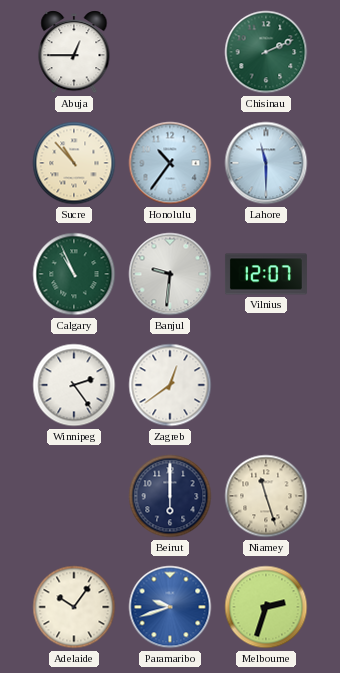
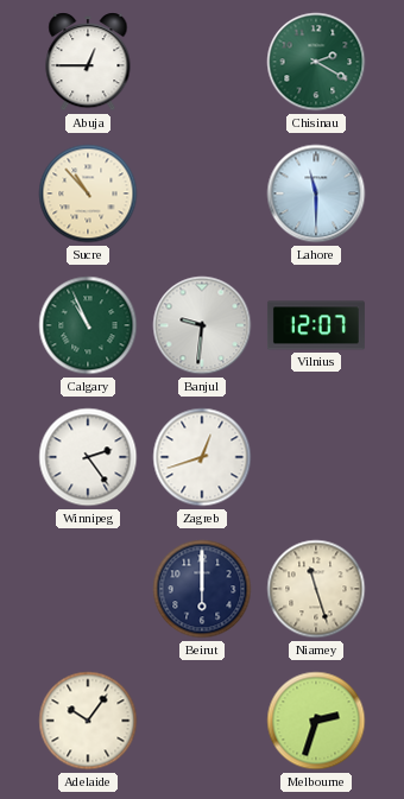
Chisinau: 2:11 -> 2:20 (316, 62)
Honolulu: 10:36 -> none (170, 163)
Zagreb: 12:39 -> 12:42 (202, 457)
Paramaribo: 9:42 -> none (170, 607)
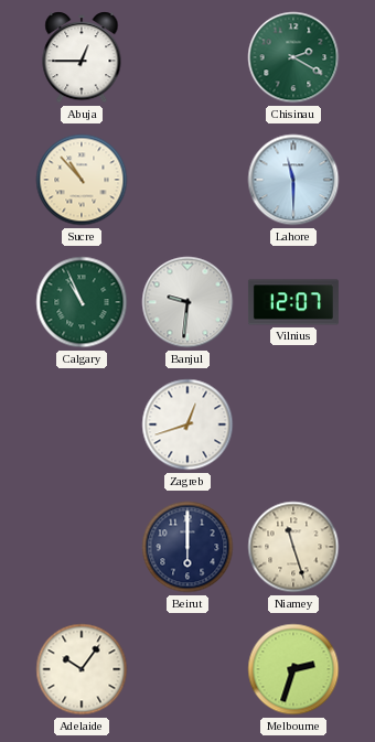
Winnipeg: 2:24 -> none (88, 457)
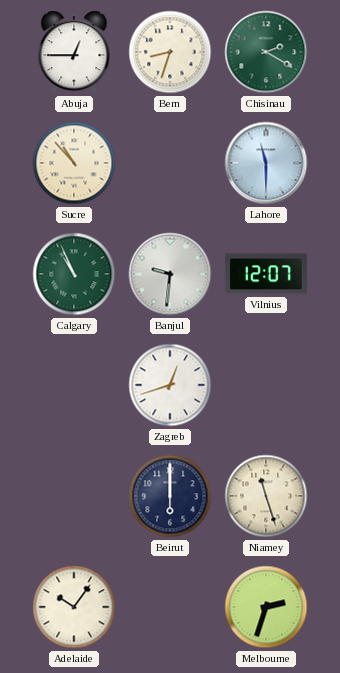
Bern: none -> 8:33 (170, 52)
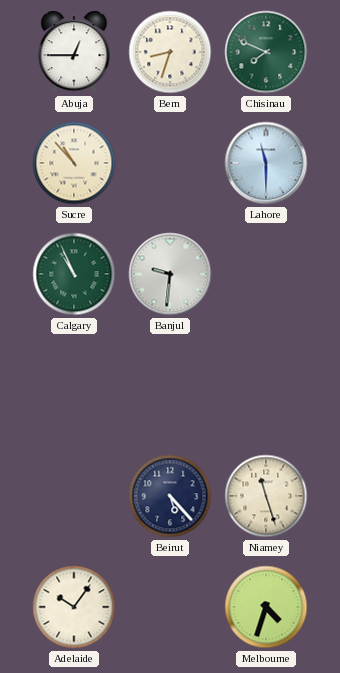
Chisinau: 2:20 -> 7:49 (266, 52)
Vilnius: 12:07 -> none (266, 274)
Zagreb: 12:42 -> none (170, 385)
Beirut: 6:00 -> 5:23 (170, 496)
Melbourne: 2:33 -> 4:33 (266, 607)
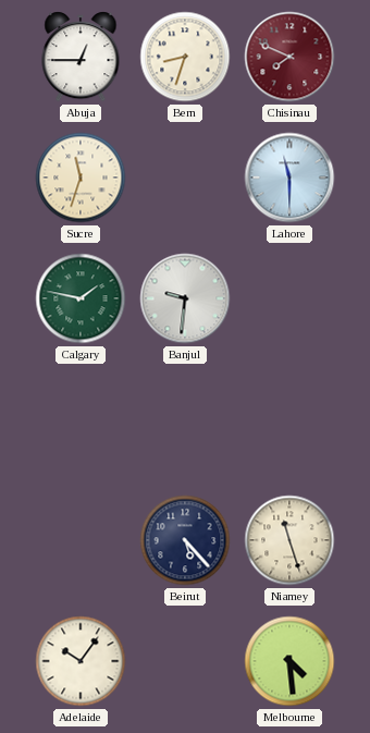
Chisinau dial: green -> burgundy (289, 57)
Sucre: 10:53 -> 11:33 (81, 178)
Calgary: 10:56 -> 1:47 (81, 298)
Melbourne: 4:33 -> 4:29 (289, 661)
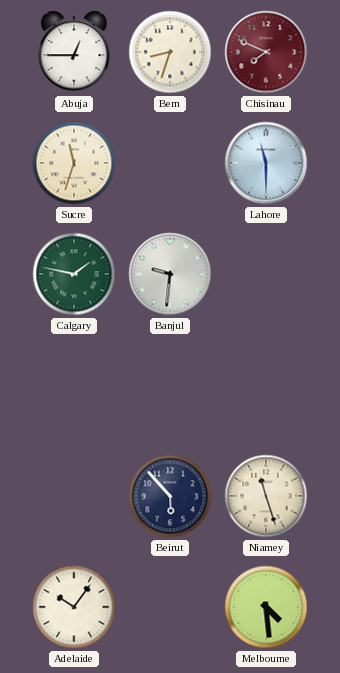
Beirut: 5:23 -> 5:53 (170, 496)
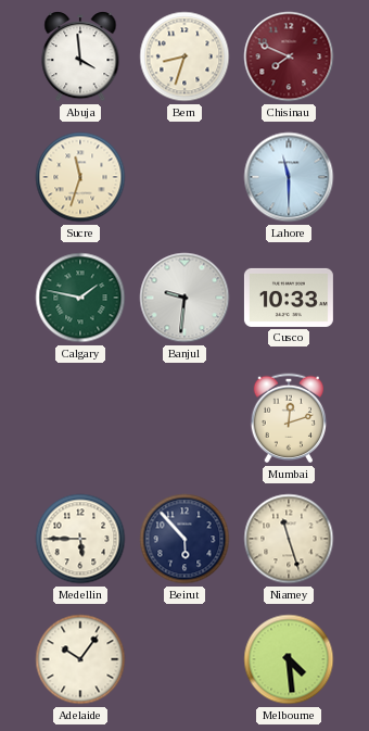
Abuja: 12:45 -> 3:59 (80, 56)
Cusco: none -> 10:33 (289, 298)
Mumbai: none -> 12:12 (289, 418)
Medellin: none -> 5:45 (80, 539)
